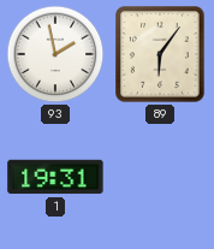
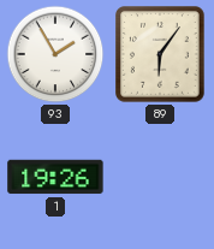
93: 1:58 -> 1:55 (55, 54)
1: 19:31 -> 19:26 (55, 177)
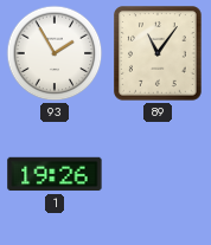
89: 6:06 -> 11:06 (159, 54)
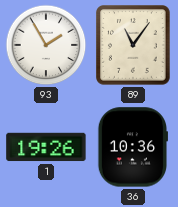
36: none -> 10:36 (132, 147)
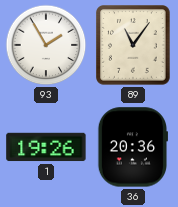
36: 10:36 -> 20:36 (132, 147)
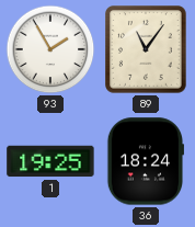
1: 19:26 -> 19:25 (50, 161)
36: 20:36 -> 18:24 (145, 161)
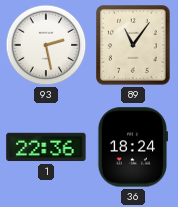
93: 1:55 -> 2:28 (46, 45)
1: 19:25 -> 22:36 (46, 147)
